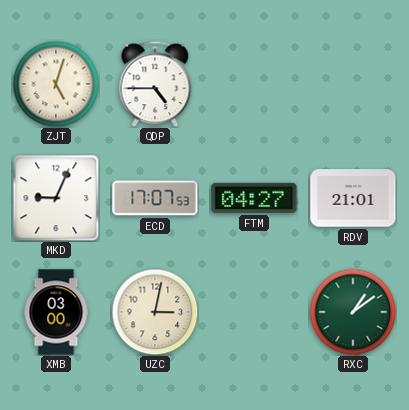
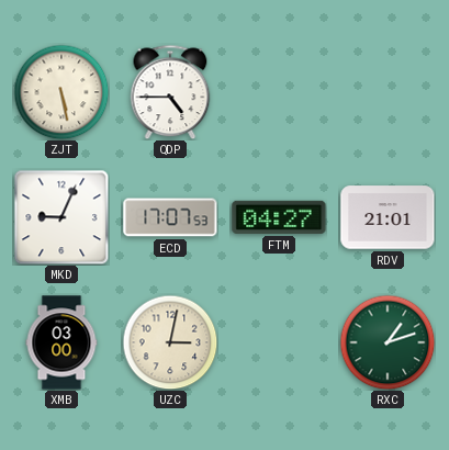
ZJT: 5:03 -> 5:28 (61, 92)
RXC: 1:09 -> 1:12 (388, 342)
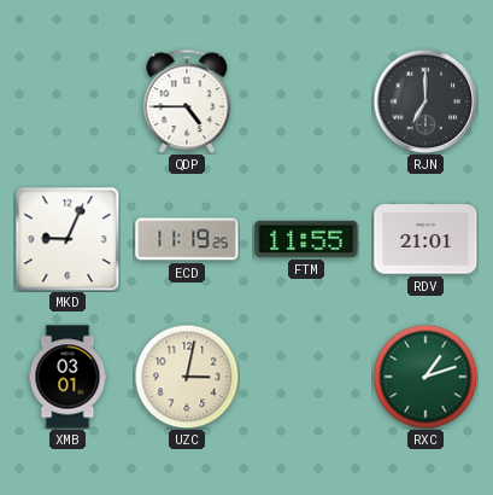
ZJT: 5:28 -> none (61, 92)
RJN: none -> 7:00 (425, 101)
ECD: 17:07 -> 11:19 (187, 239)
FTM: 04:27 -> 11:55 (306, 239)
XMB: 03:00 -> 03:01 (68, 377)
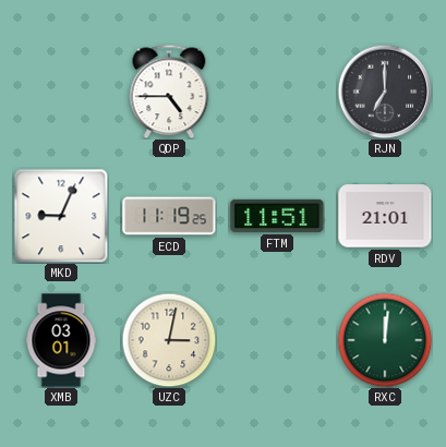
FTM: 11:55 -> 11:51 (277, 216)
RXC: 1:12 -> 12:01 (385, 340)
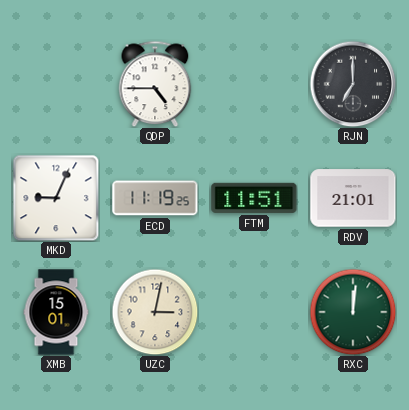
XMB: 03:01 -> 15:01 (56, 312)
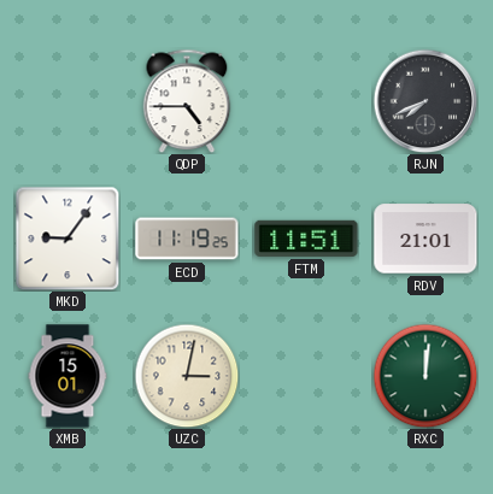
RJN: 7:00 -> 7:41 (425, 101)
MKD: 9:04 -> 9:06 (68, 239)
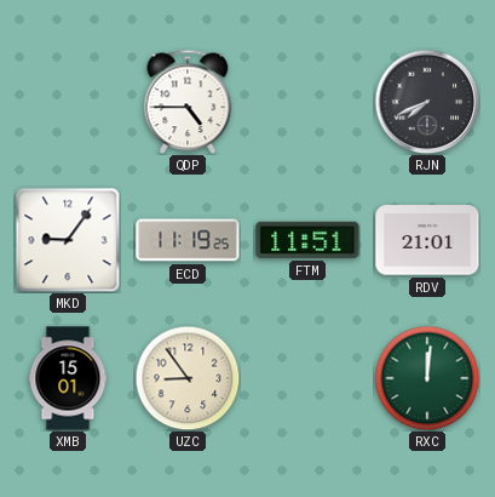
UZC: 3:02 -> 8:54 (188, 378)
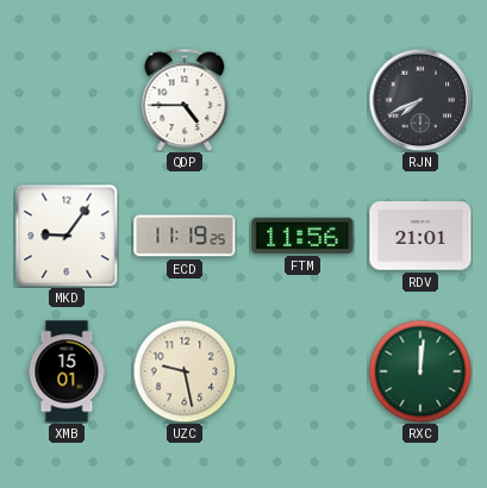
FTM: 11:51 -> 11:56 (302, 236)
UZC: 8:54 -> 9:28 (185, 371)
